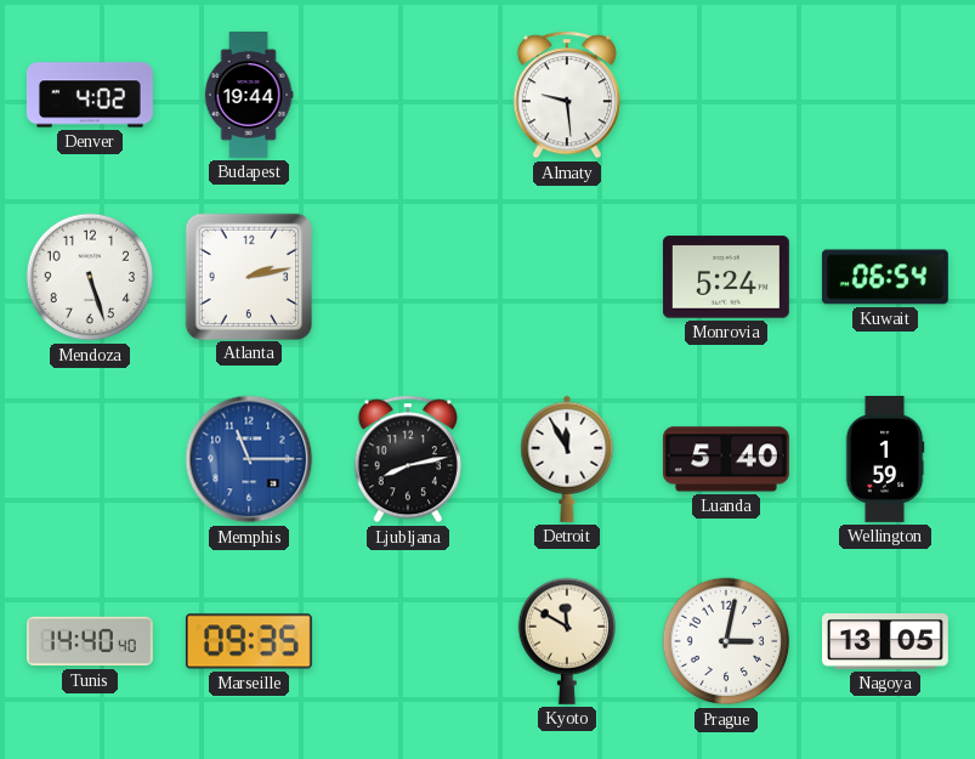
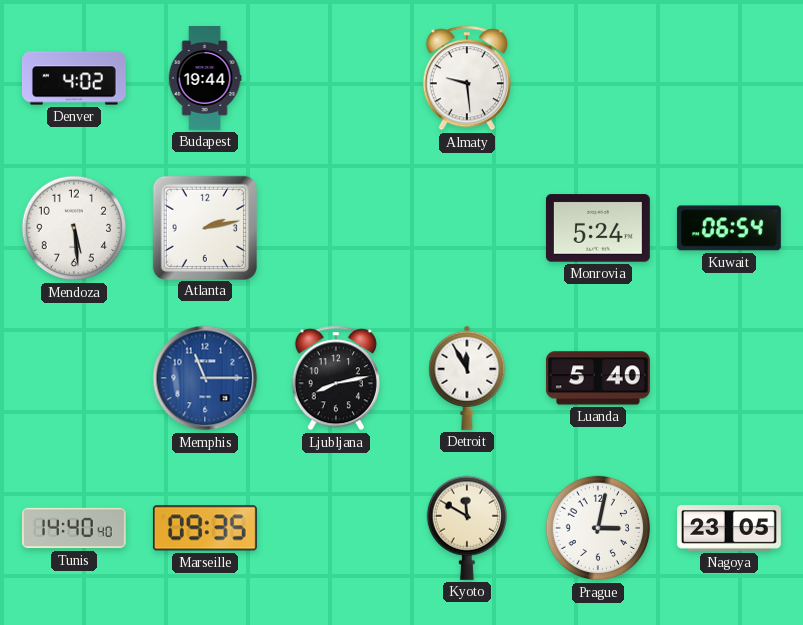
Mendoza: 5:27 -> 5:29 (74, 228)
Wellington: 1:59 -> none (885, 460)
Nagoya: 13:05 -> 23:05 (730, 528)
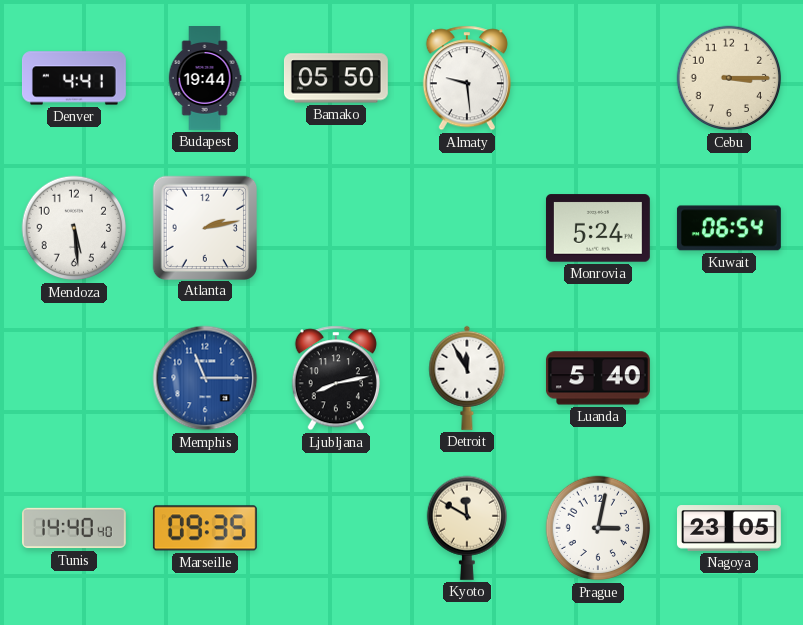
Denver: 4:02 -> 4:41 (74, 78)
Bamako: none -> 05:50 (336, 78)
Cebu: none -> 3:15 (729, 78)
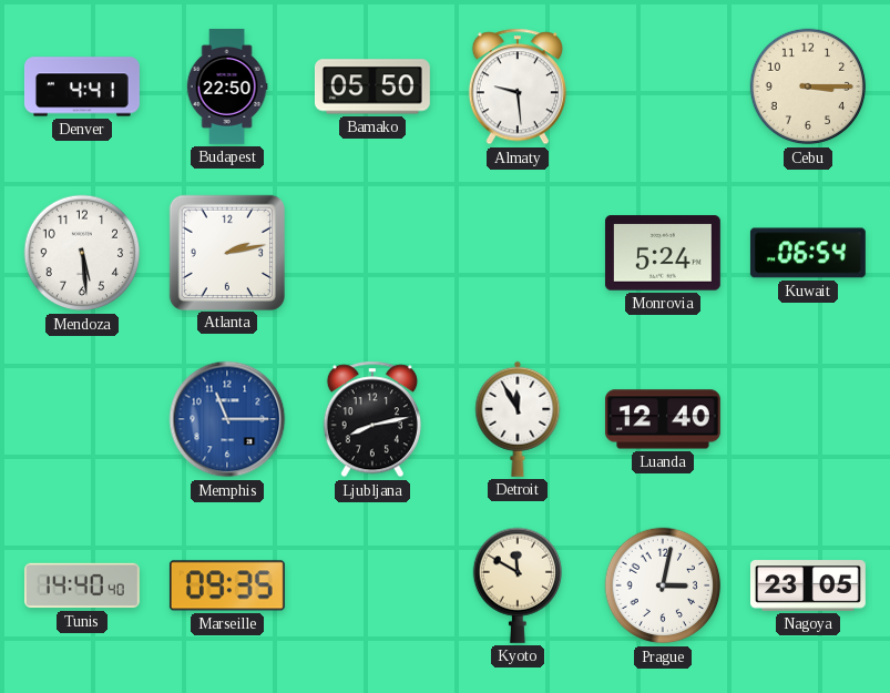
Budapest: 19:44 -> 22:50 (227, 88)
Luanda: 5:40 -> 12:40 (663, 419)
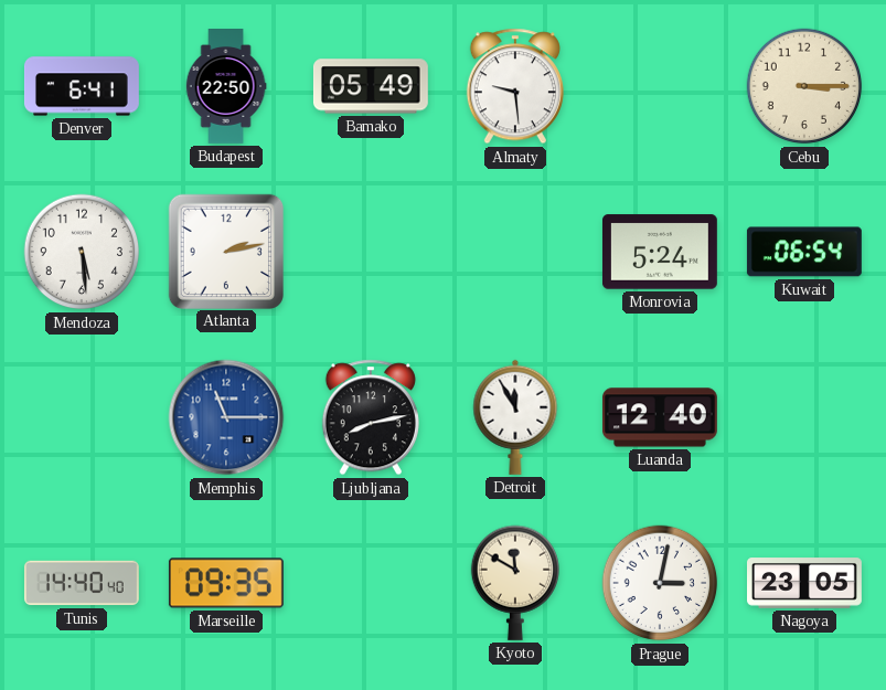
Denver: 4:41 -> 6:41 (82, 86)
Bamako: 05:50 -> 05:49 (371, 86)
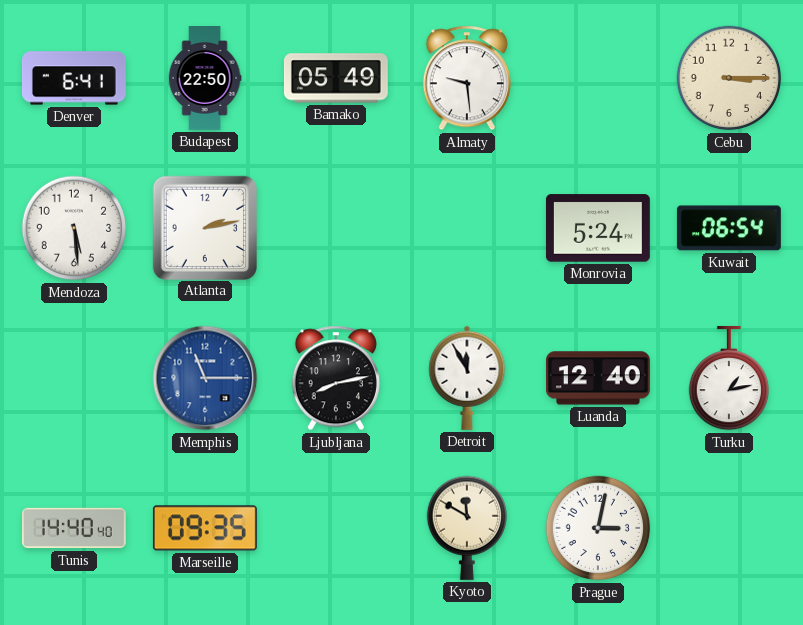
Turku: none -> 1:13 (728, 378)
Nagoya: 23:05 -> none (805, 583)
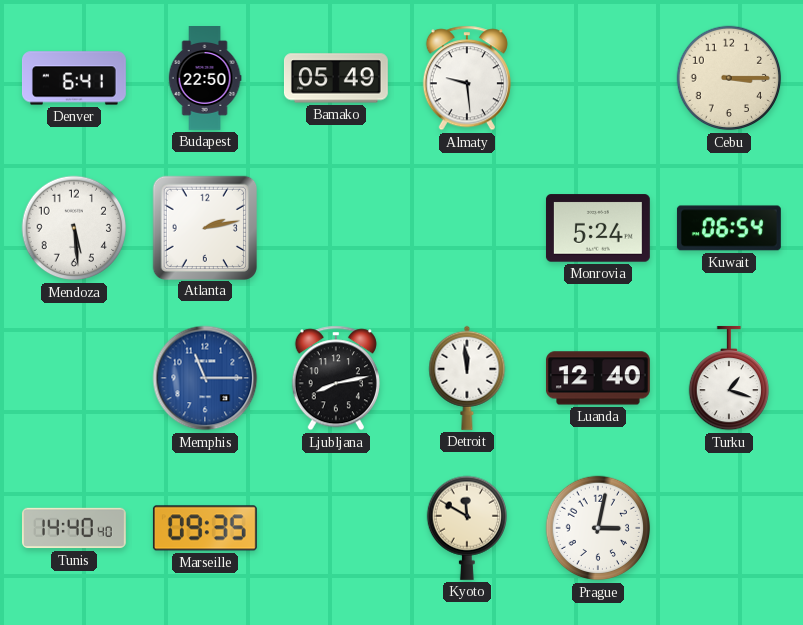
Detroit: 11:55 -> 11:59 (467, 378)
Turku: 1:13 -> 1:18 (728, 378)
